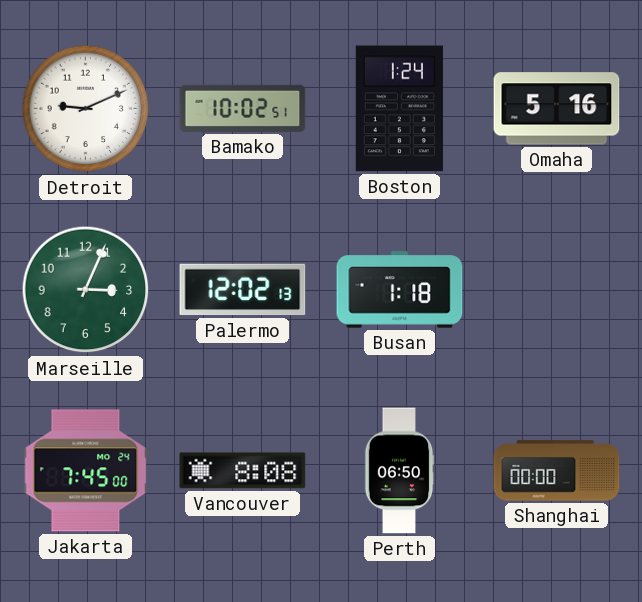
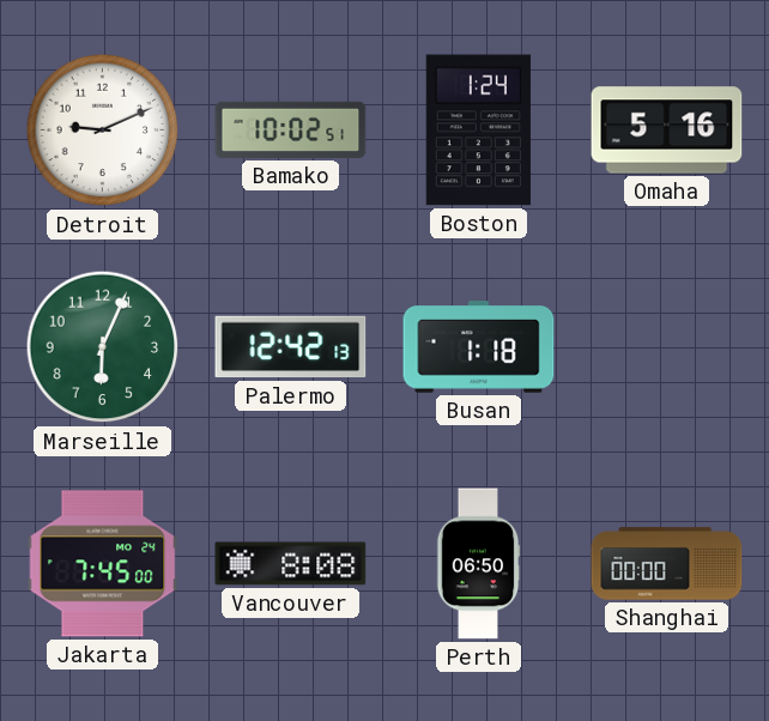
Marseille: 3:04 -> 6:04 (103, 347)
Palermo: 12:02 -> 12:42 (291, 347)
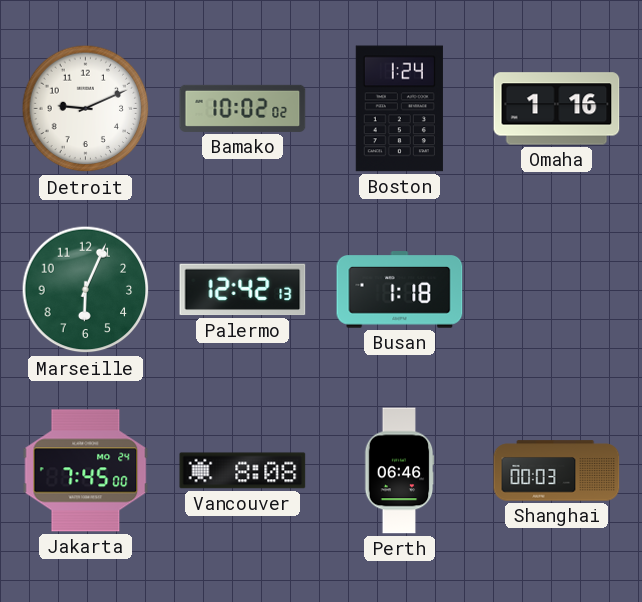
Bamako: 10:02:51 -> 10:02:02 (243, 108)
Omaha: 5:16 -> 1:16 (557, 109)
Perth: 06:50 -> 06:46 (399, 471)
Shanghai: 00:00 -> 00:03 (557, 471)
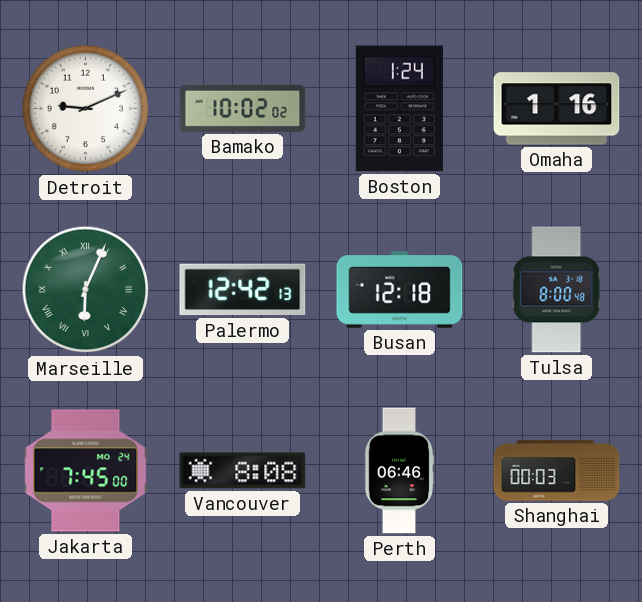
Marseille numerals: Arabic -> Roman (86, 290)
Busan: 1:18 -> 12:18 (400, 290)
Tulsa: none -> 8:00 (557, 290)
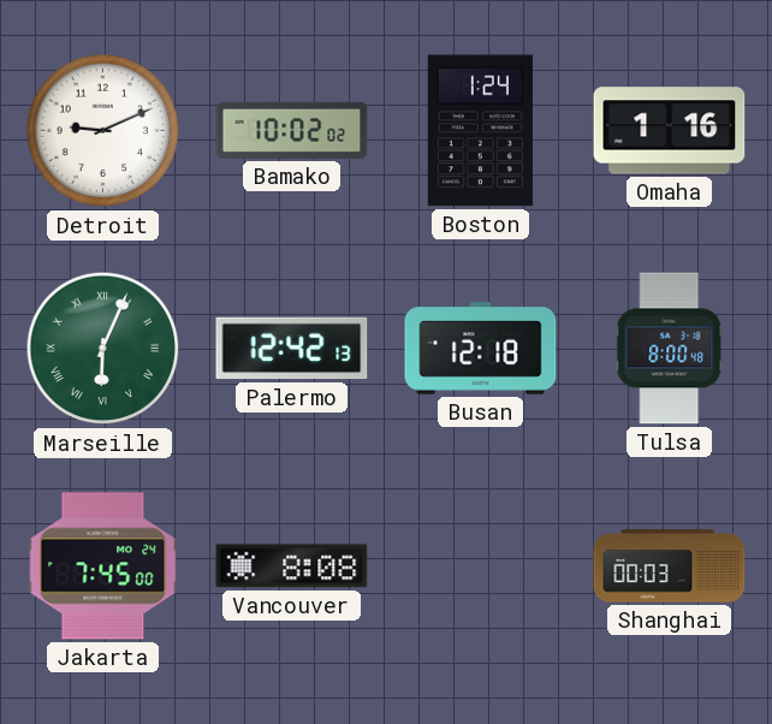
Perth: 06:46 -> none (399, 471)
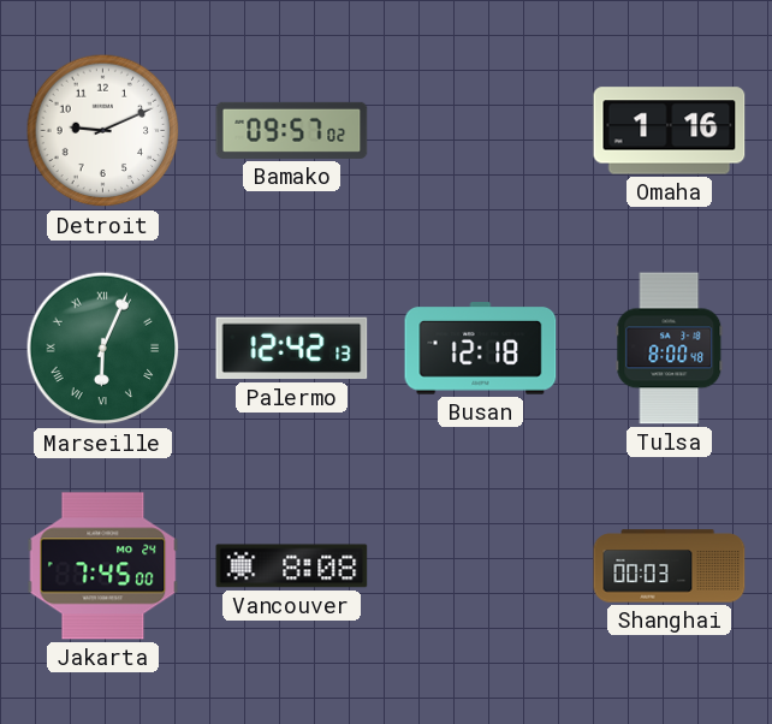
Bamako: 10:02 -> 09:57 (292, 130)
Boston: 1:24 -> none (480, 131)
